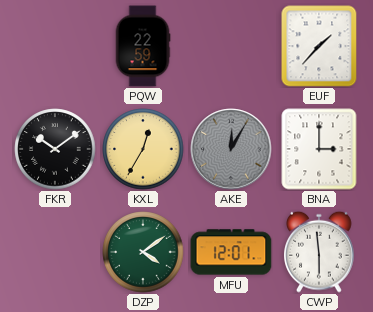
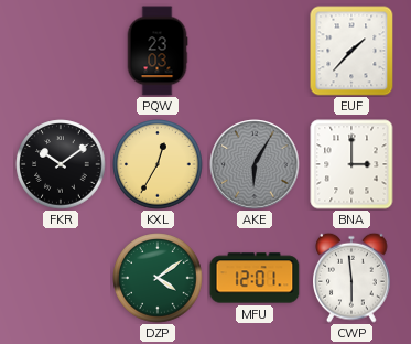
PQW: 22:59 -> 23:03 (158, 51)
AKE: 12:05 -> 6:05 (255, 164)
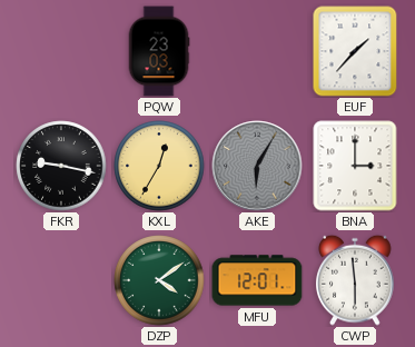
FKR: 10:09 -> 9:17 (61, 166)
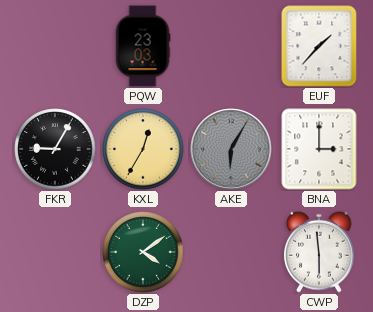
FKR: 9:17 -> 9:05 (55, 149)
MFU: 12:01 -> none (257, 280)
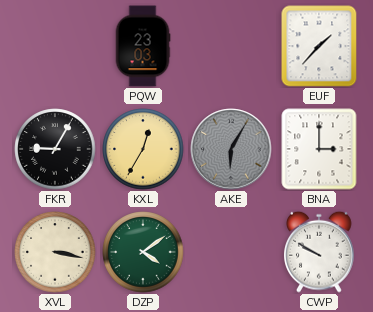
XVL: none -> 3:17 (55, 252)
CWP: 5:59 -> 9:50 (320, 252)
